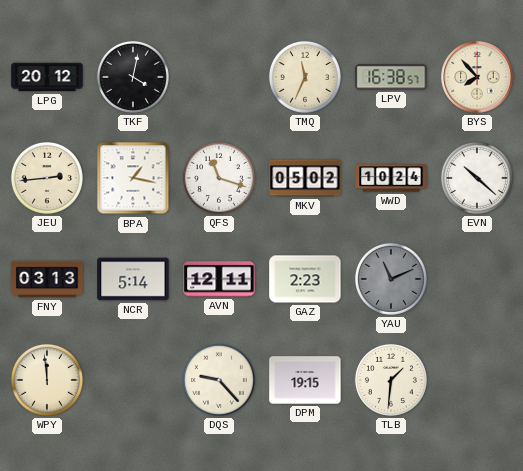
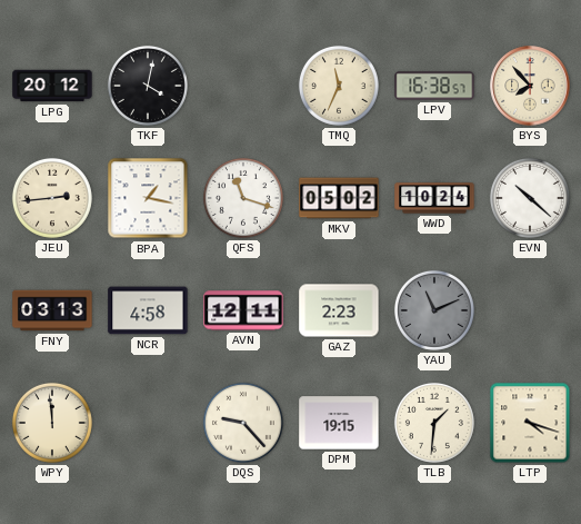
NCR: 5:14 -> 4:58 (148, 310)
LTP: none -> 4:18 (530, 423)
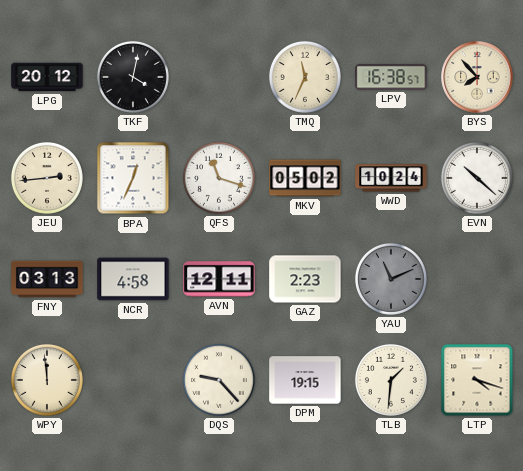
BPA: 1:17 -> 12:34 (133, 178)
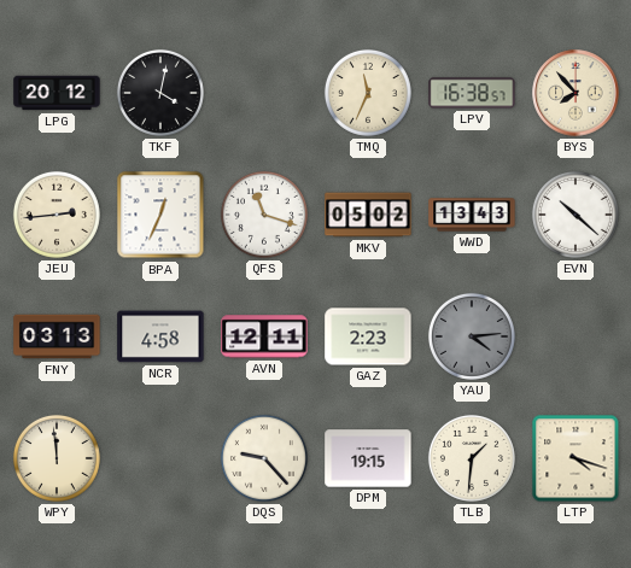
WWD: 10:24 -> 13:43 (472, 215)
YAU: 11:11 -> 4:14 (472, 336)
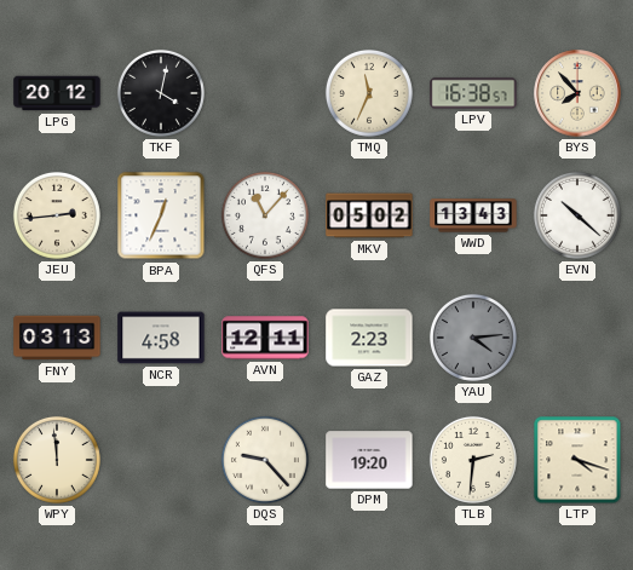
QFS: 11:18 -> 11:07 (265, 215)
DPM: 19:15 -> 19:20 (369, 460)
TLB: 1:31 -> 2:31 (473, 460)
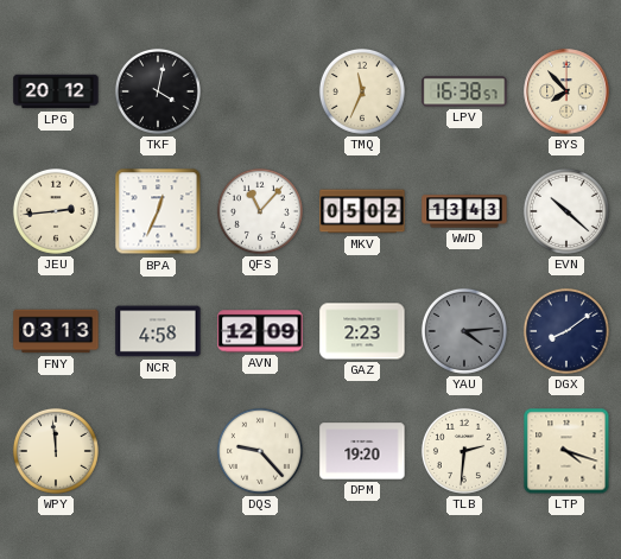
AVN: 12:11 -> 12:09 (260, 331)
DGX: none -> 8:09 (566, 331)
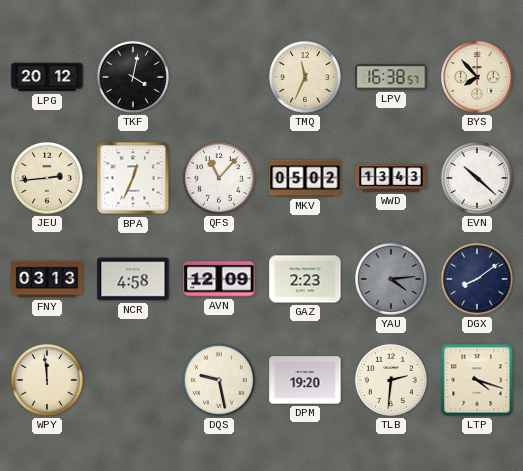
DQS: 9:23 -> 9:28 (219, 380)
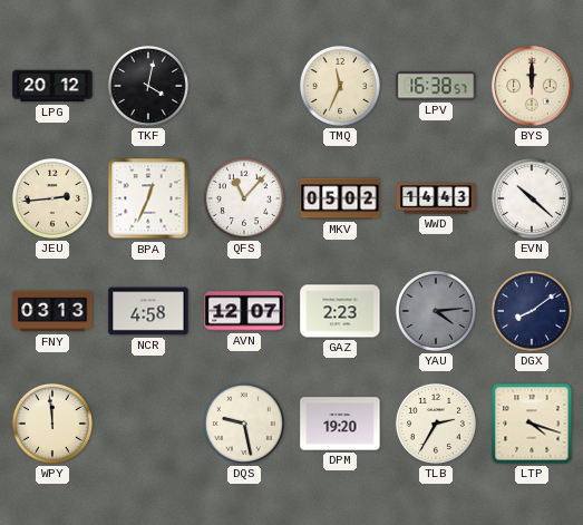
BYS: 7:53 -> 12:00 (532, 86)
WWD: 13:43 -> 14:43 (436, 198)
AVN: 12:09 -> 12:07 (244, 311)
TLB: 2:31 -> 2:35 (436, 424)
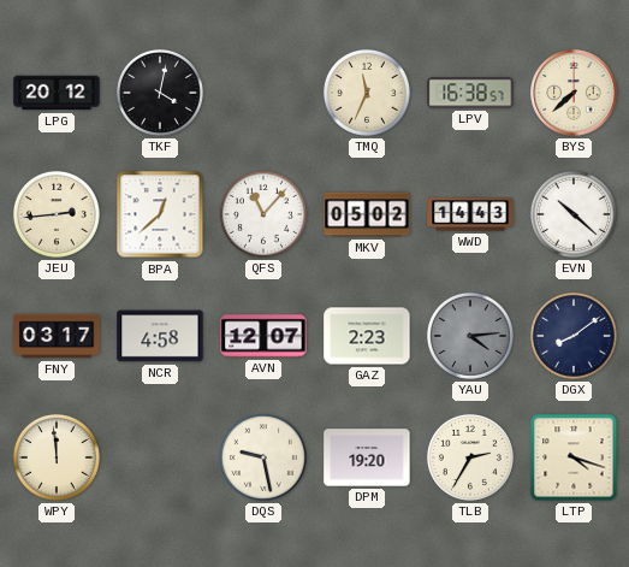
BYS: 12:00 -> 7:38 (574, 93)
BPA: 12:34 -> 12:38 (160, 214)
FNY: 03:13 -> 03:17 (57, 336)
